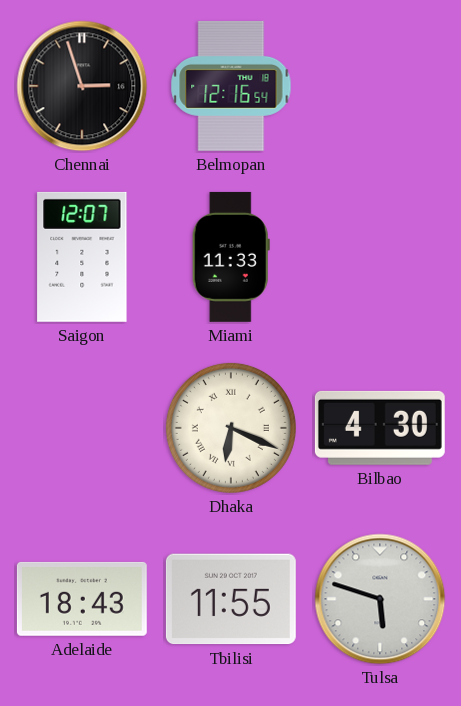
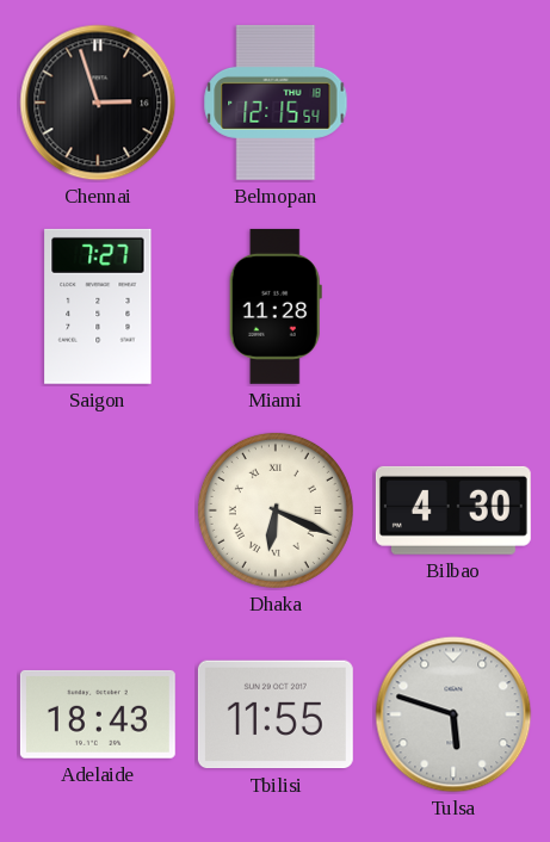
Belmopan: 12:16 -> 12:15 (276, 103)
Saigon: 12:07 -> 7:27 (98, 307)
Miami: 11:33 -> 11:28 (276, 307)
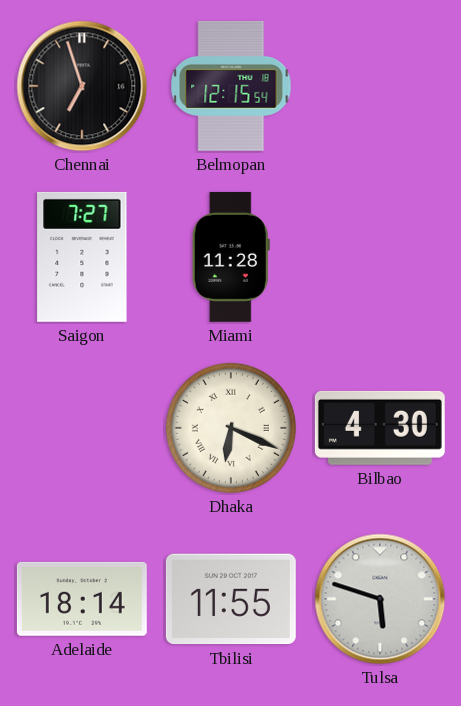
Chennai: 2:57 -> 6:57 (82, 86)
Adelaide: 18:43 -> 18:14 (82, 599)
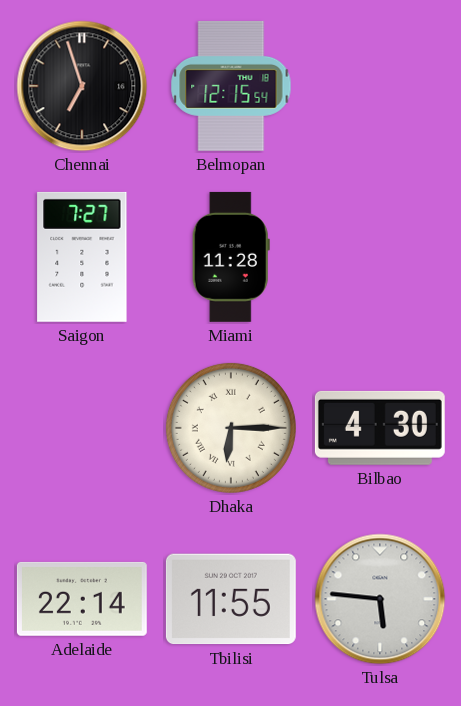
Dhaka: 6:19 -> 6:15 (231, 428)
Adelaide: 18:14 -> 22:14 (82, 599)
Tulsa: 5:48 -> 5:46 (380, 599)
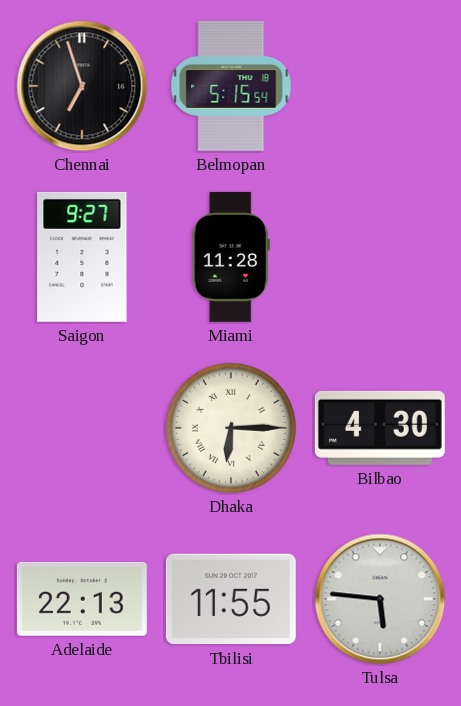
Belmopan: 12:15 -> 5:15 (231, 86)
Saigon: 7:27 -> 9:27 (82, 257)
Adelaide: 22:14 -> 22:13 (82, 599)
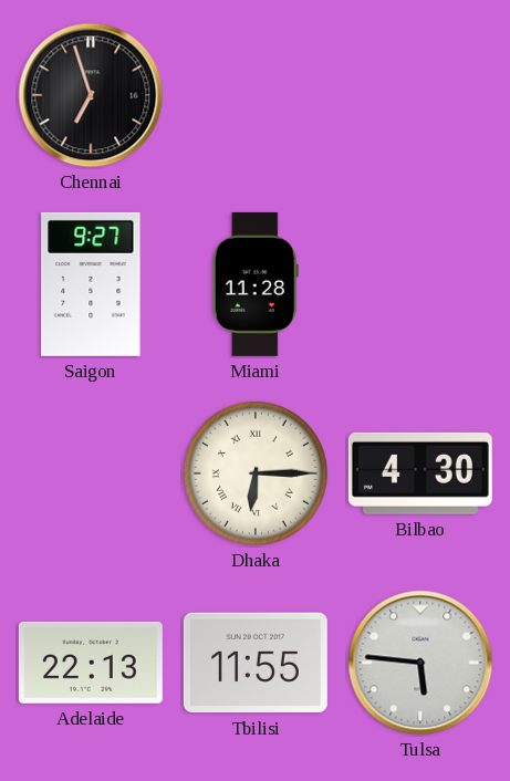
Belmopan: 5:15 -> none (231, 86)
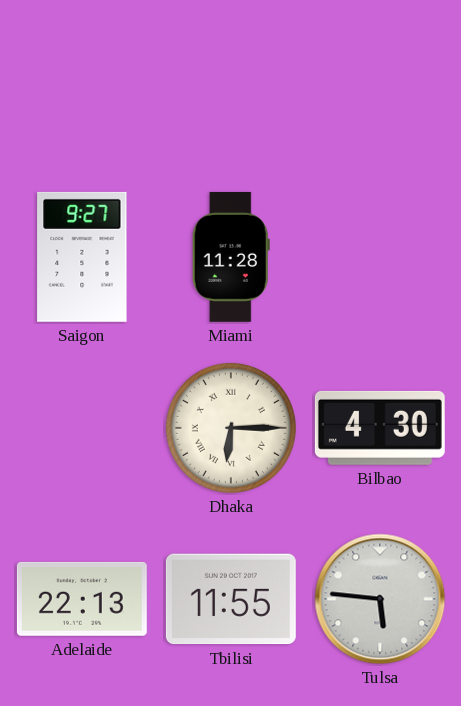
Chennai: 6:57 -> none (91, 95)
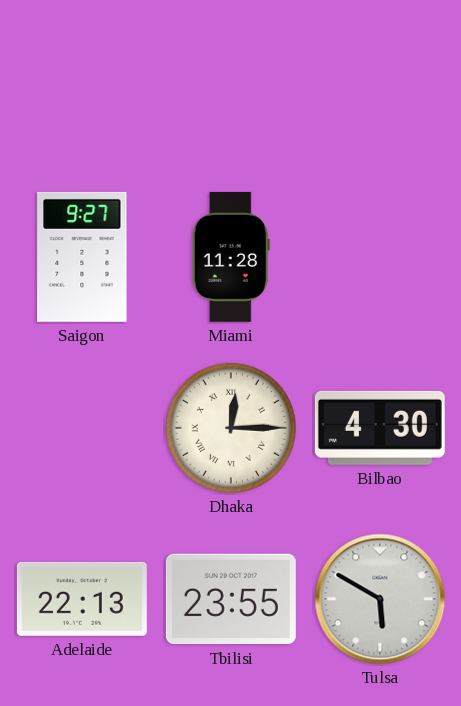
Dhaka: 6:15 -> 12:15 (231, 428)
Tbilisi: 11:55 -> 23:55 (231, 599)
Tulsa: 5:46 -> 5:50 (380, 599)
